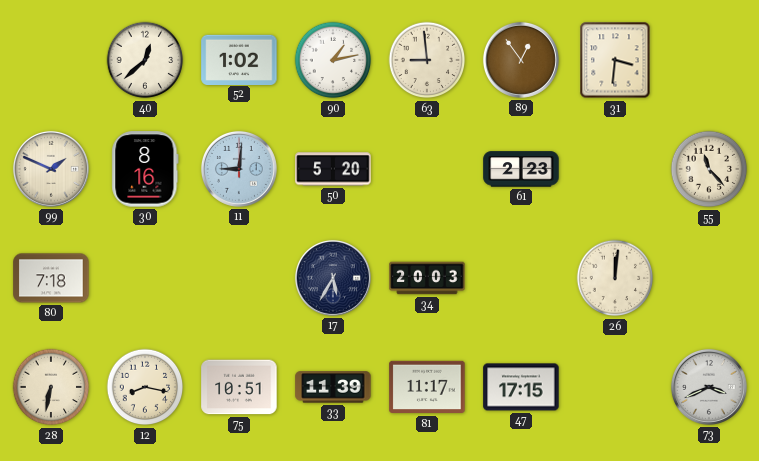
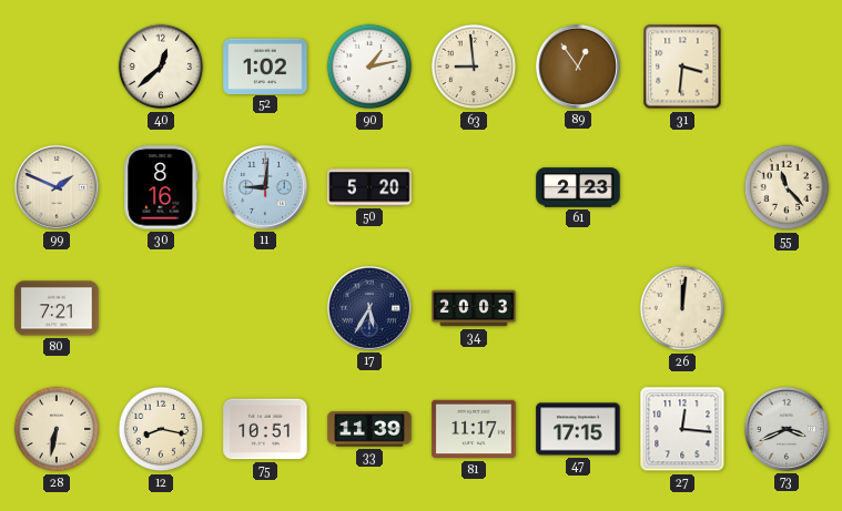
80: 7:18 -> 7:21 (57, 308)
27: none -> 12:16 (682, 429)
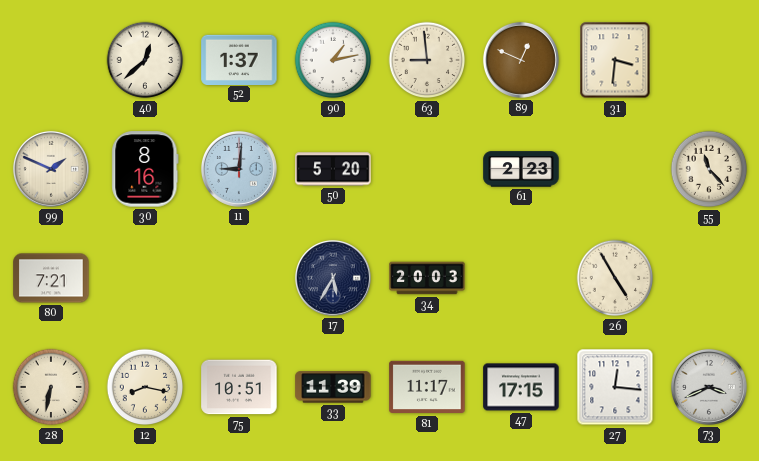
52: 1:02 -> 1:37 (239, 59)
89: 12:54 -> 12:49 (521, 60)
26: 12:01 -> 4:55 (615, 278)
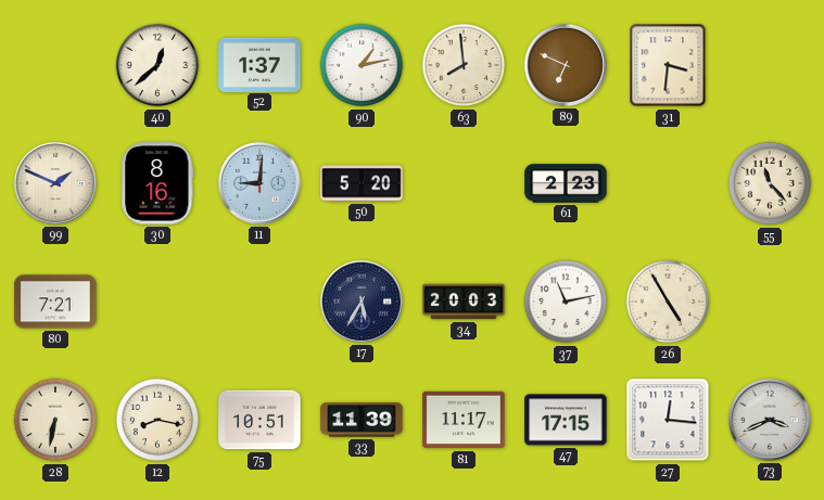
63: 8:59 -> 7:59 (464, 65)
89: 12:49 -> 6:49 (566, 65)
37: none -> 11:13 (566, 302)
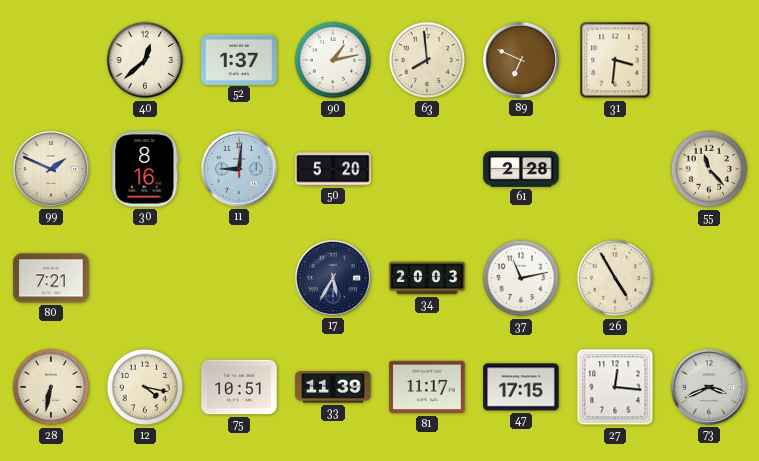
61: 2:23 -> 2:28 (521, 169)
12: 8:17 -> 4:17 (145, 387)
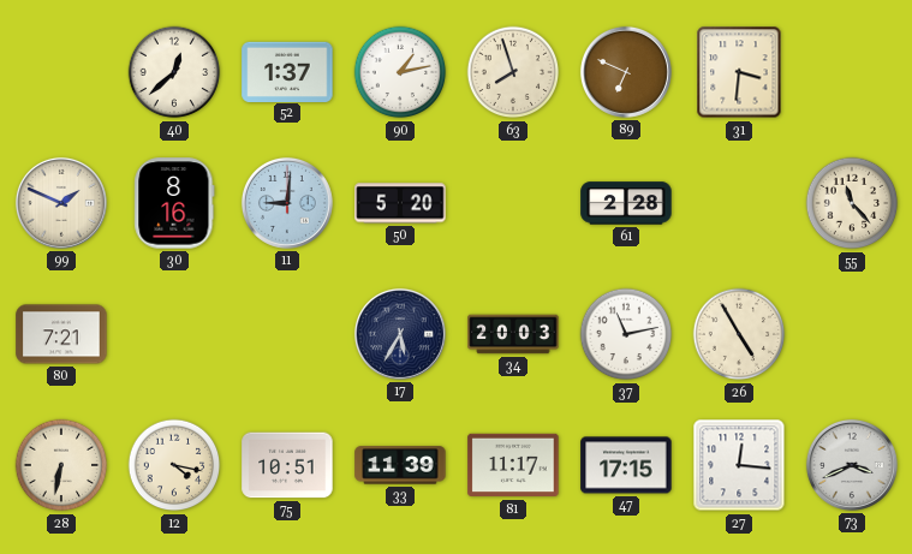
63: 7:59 -> 7:57 (513, 72)
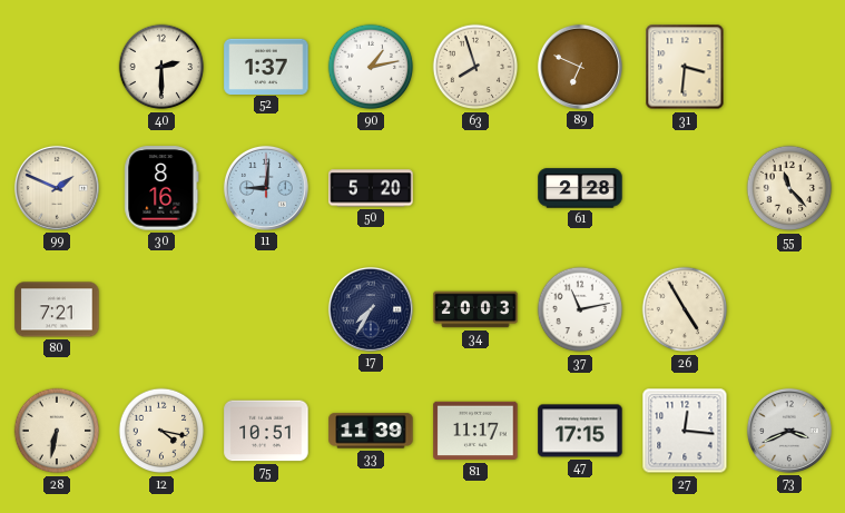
40: 12:38 -> 2:30 (161, 67)
17: 5:35 -> 7:35 (371, 309)
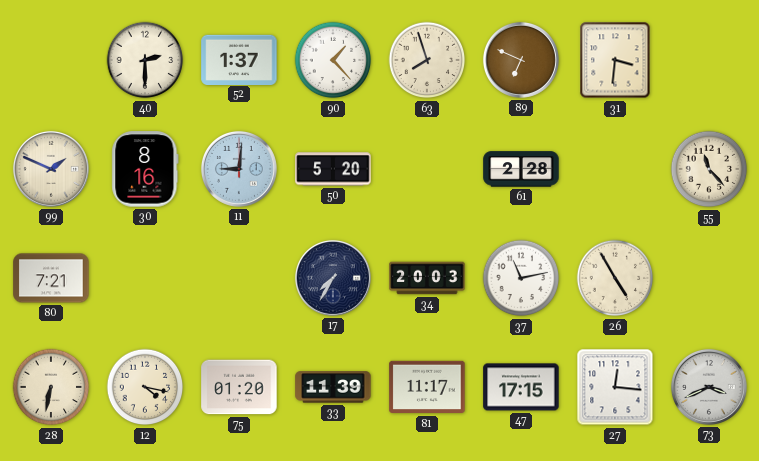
90: 1:13 -> 1:23 (333, 60)
75: 10:51 -> 01:20 (239, 387)
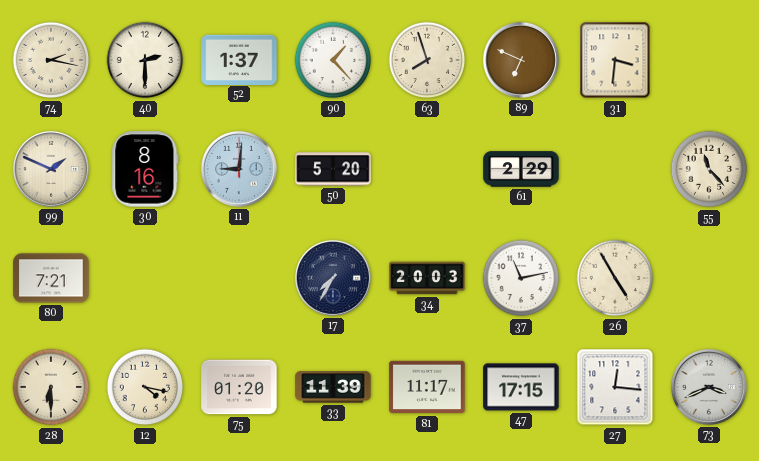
74: none -> 2:17 (51, 60)
61: 2:28 -> 2:29 (521, 169)
28: 6:32 -> 6:30 (51, 387)
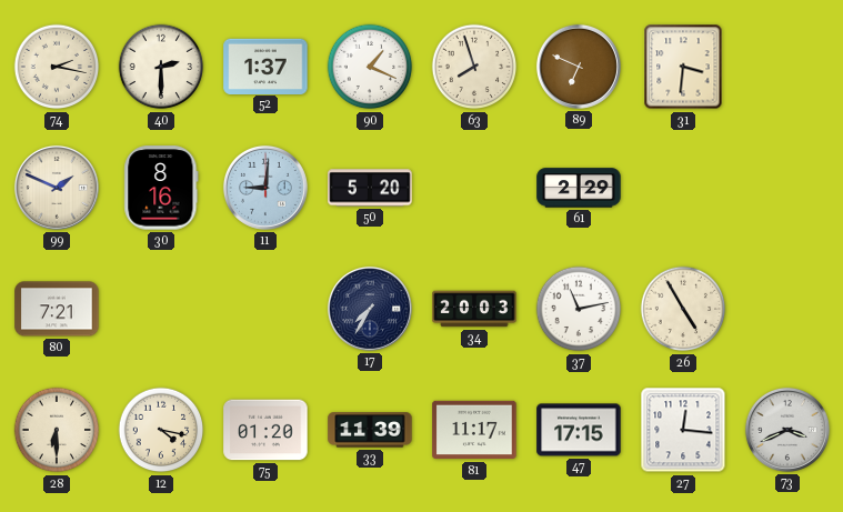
90: 1:23 -> 1:19 (370, 67)
55: 11:23 -> none (709, 169)
